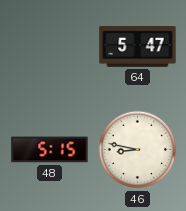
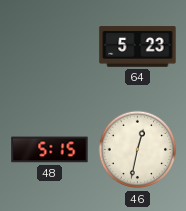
64: 5:47 -> 5:23 (138, 47)
46: 8:47 -> 12:32 (138, 150)
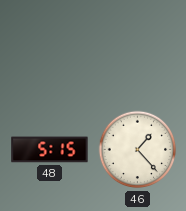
64: 5:23 -> none (138, 47)
46: 12:32 -> 1:23 (138, 150)
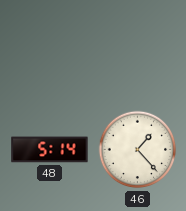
48: 5:15 -> 5:14 (50, 150)
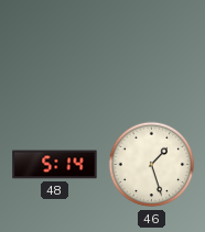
46: 1:23 -> 1:27 (152, 165)
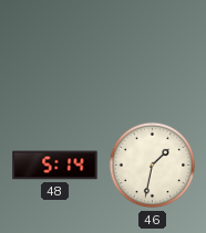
46: 1:27 -> 1:32 (153, 166)
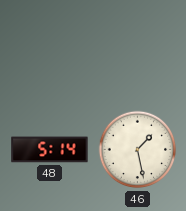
46: 1:32 -> 1:28 (138, 150)
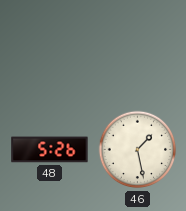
48: 5:14 -> 5:26 (50, 150)
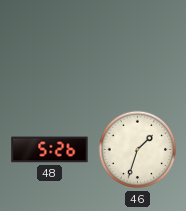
46: 1:28 -> 1:33 (138, 150)
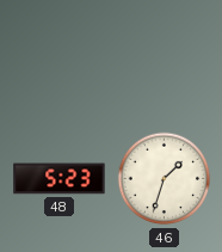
48: 5:26 -> 5:23 (60, 179)
